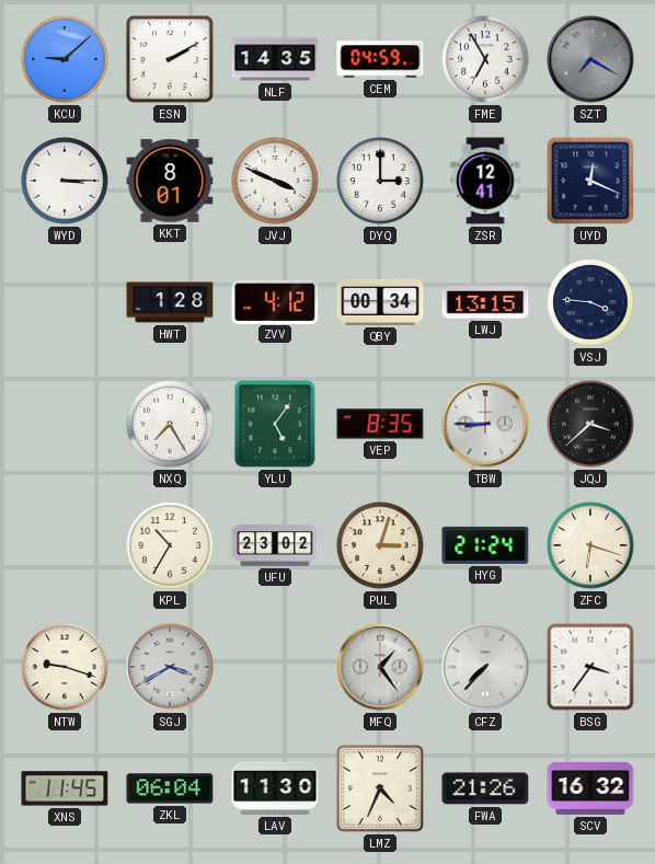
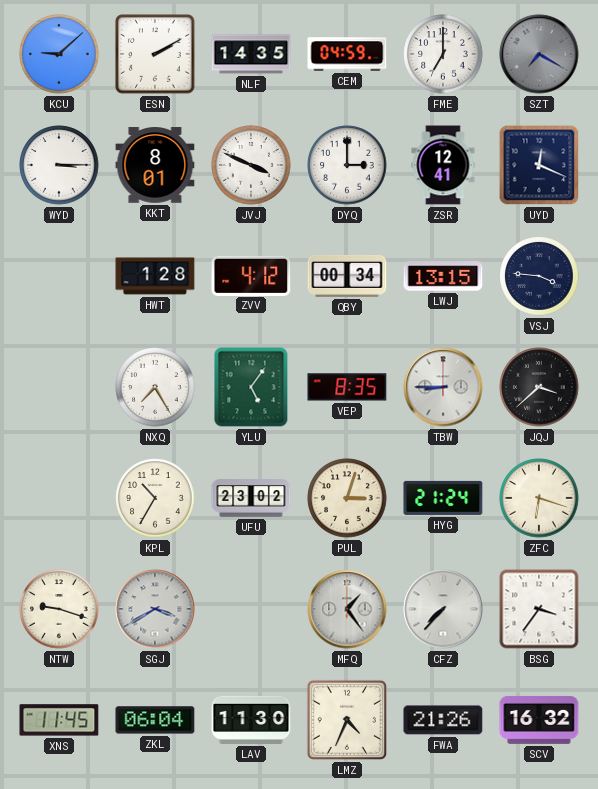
FME: 6:55 -> 7:00 (443, 54)
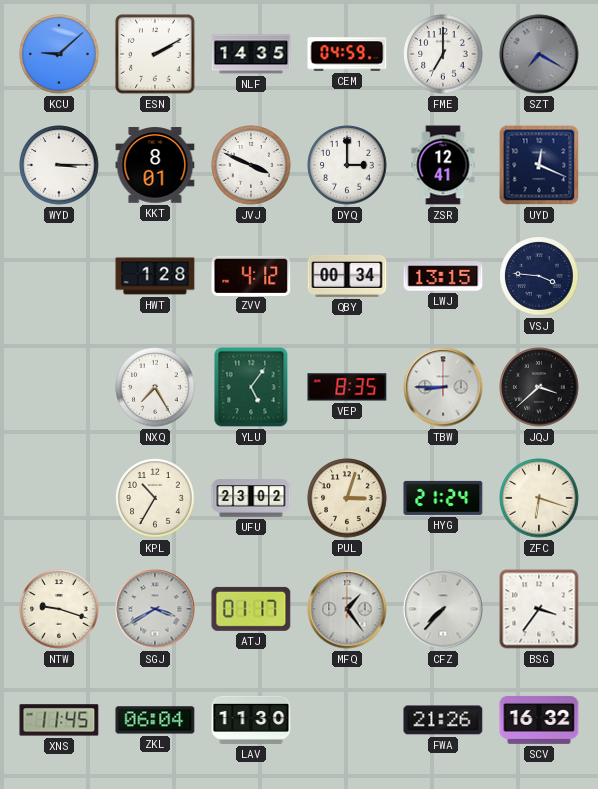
ATJ: none -> 01:17 (251, 609)
LMZ: 4:34 -> none (347, 720)
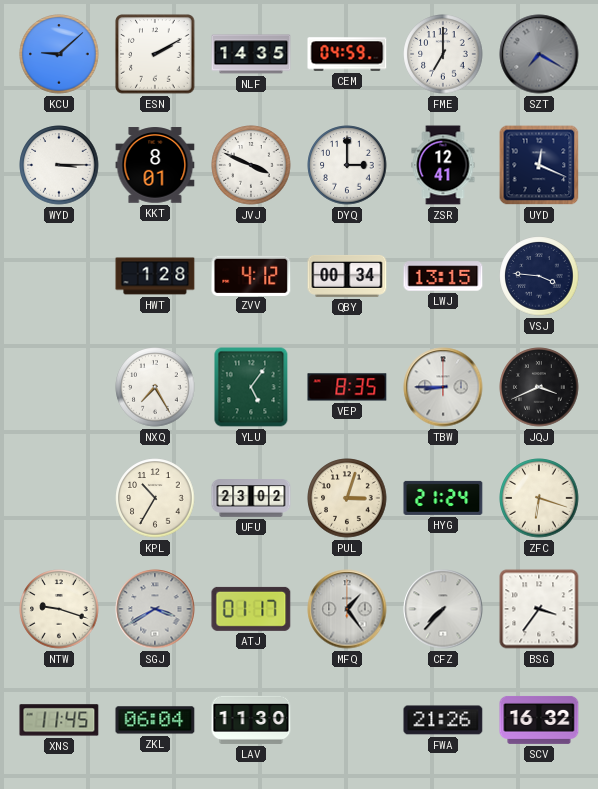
JQJ: 3:38 -> 3:41 (539, 387)
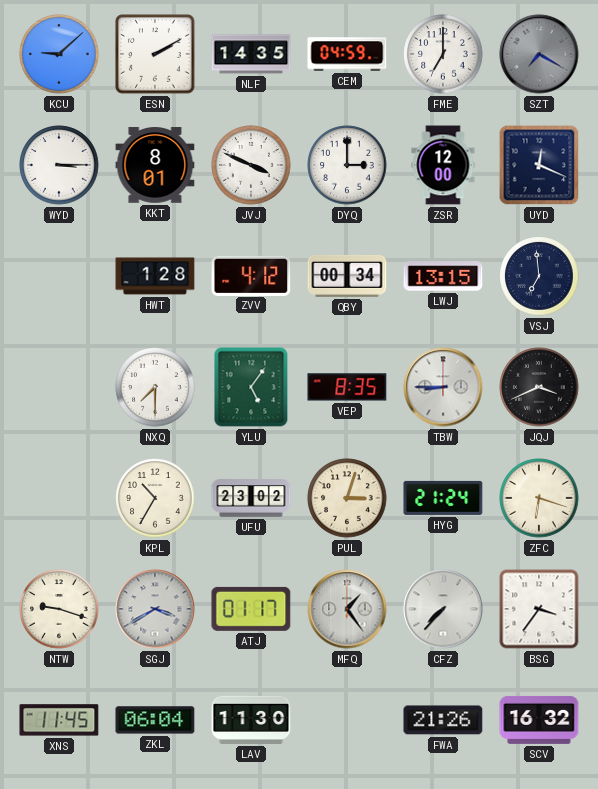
ZSR: 12:41 -> 12:00 (443, 165)
VSJ: 3:46 -> 6:59 (539, 276)
NXQ: 7:25 -> 7:30 (155, 387)
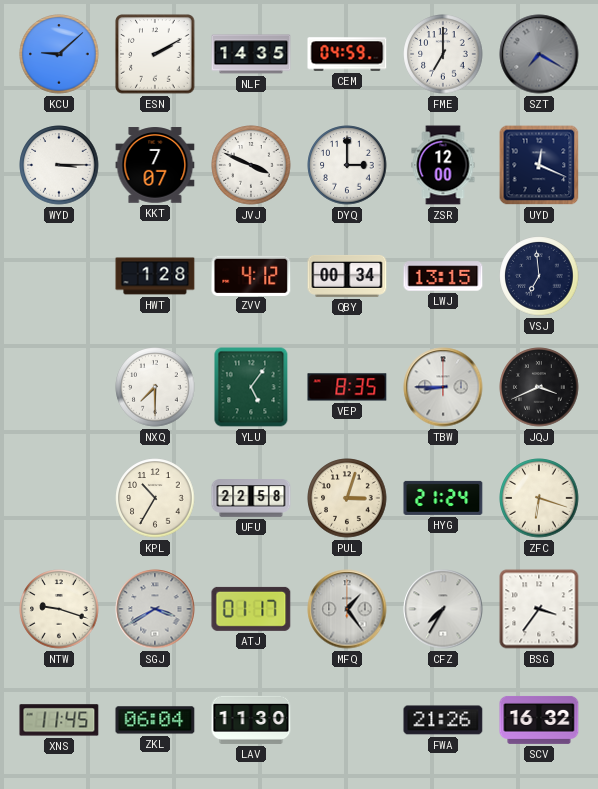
KKT: 8:01 -> 7:07 (155, 165)
UFU: 23:02 -> 22:58 (251, 498)
CFZ: 7:37 -> 7:35 (443, 609)
